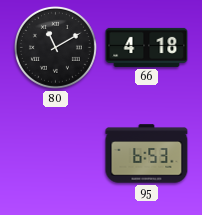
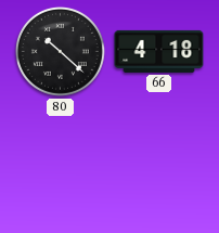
80: 11:10 -> 10:22 (60, 51)
95: 6:53 -> none (147, 154)
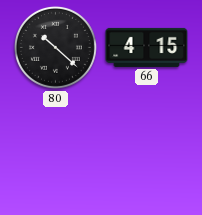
66: 4:18 -> 4:15 (147, 47)
